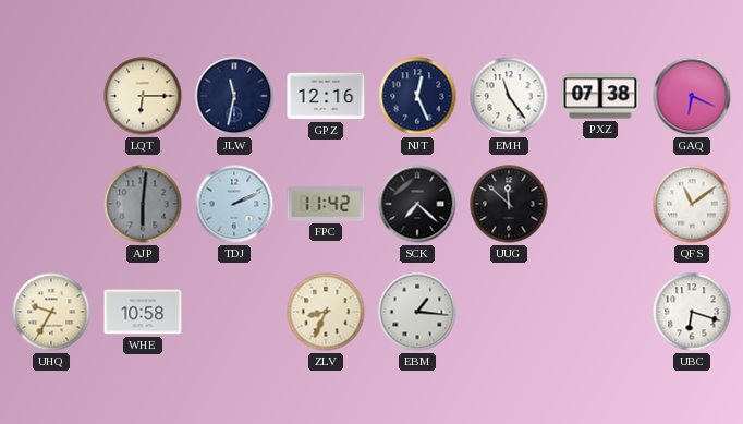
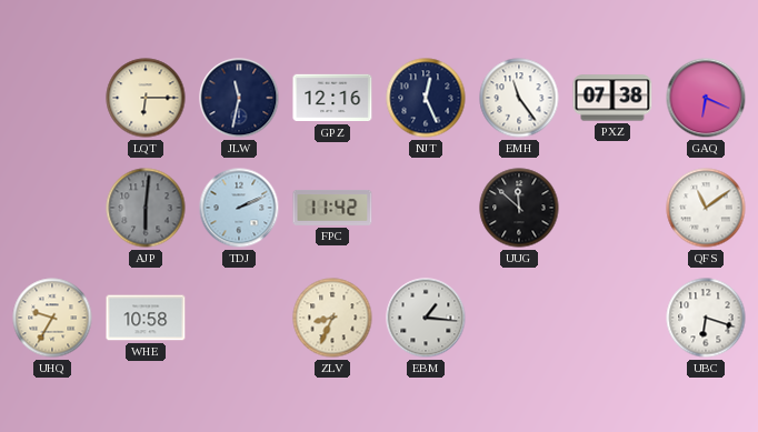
SCK: 7:22 -> none (417, 204)
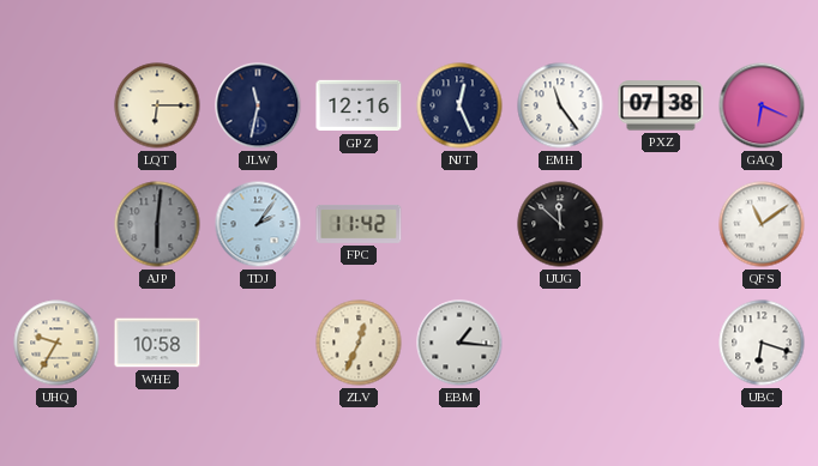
TDJ: 2:11 -> 2:06 (258, 224)
ZLV: 8:34 -> 12:34 (359, 343)
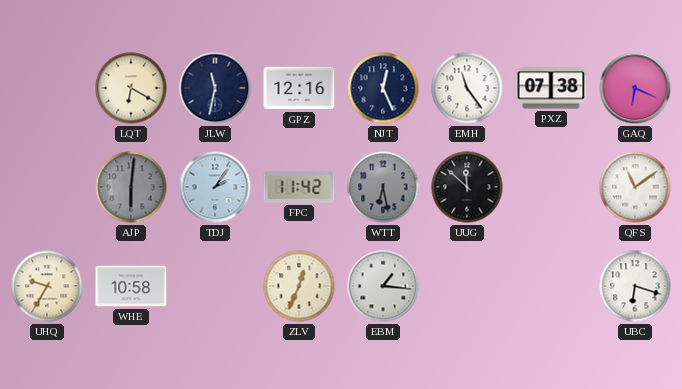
LQT: 6:15 -> 6:20 (131, 88)
WTT: none -> 6:28 (383, 187)
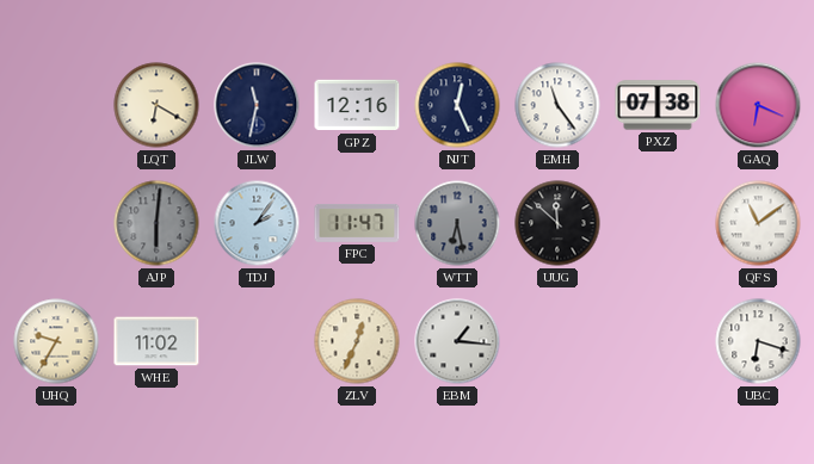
FPC: 11:42 -> 11:47 (357, 223)
WHE: 10:58 -> 11:02 (156, 341)
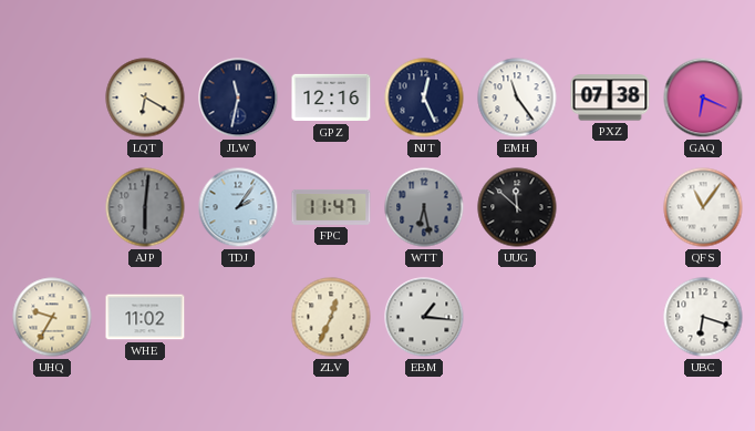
QFS: 11:09 -> 11:06 (703, 207)
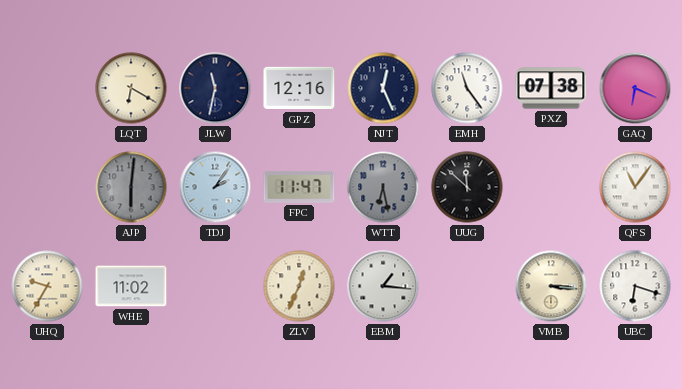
VMB: none -> 3:16 (551, 286)
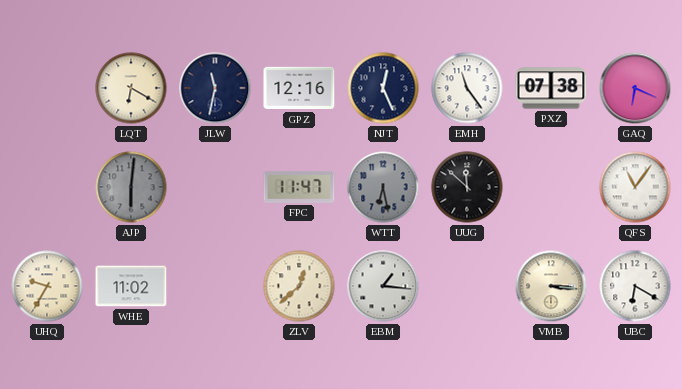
TDJ: 2:06 -> none (215, 187)
ZLV: 12:34 -> 12:38 (299, 286)
UBC: 6:18 -> 6:20 (635, 286)
